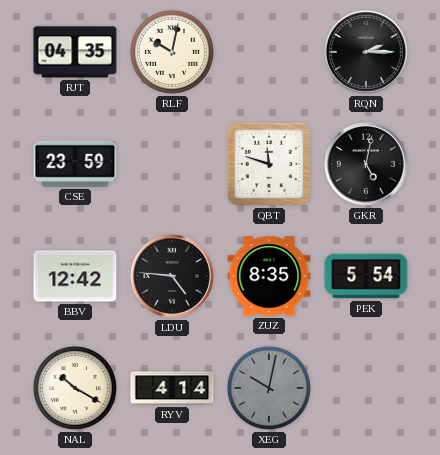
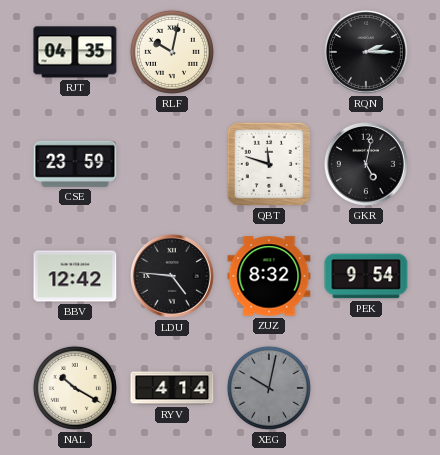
ZUZ: 8:35 -> 8:32 (269, 276)
PEK: 5:54 -> 9:54 (366, 276)
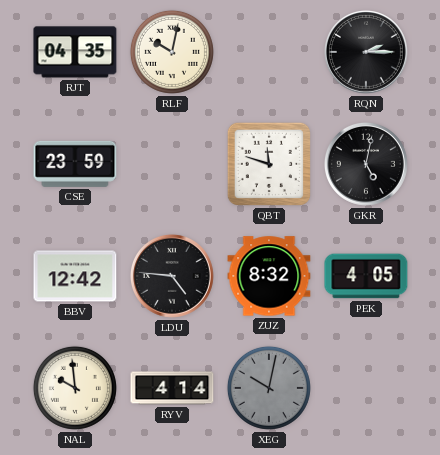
PEK: 9:54 -> 4:05 (366, 276)
NAL: 10:20 -> 9:59 (75, 388)
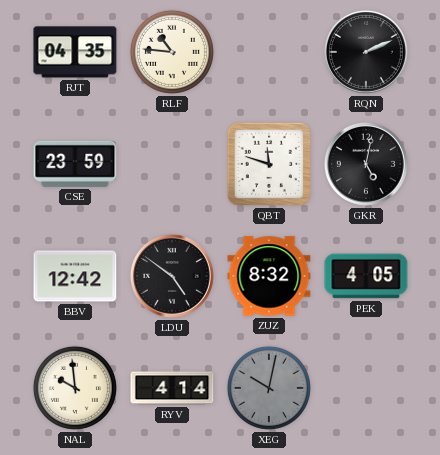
RLF: 10:02 -> 10:46 (172, 52)
RQN: 2:15 -> 2:11 (366, 52)
LDU: 4:46 -> 4:51 (172, 276)
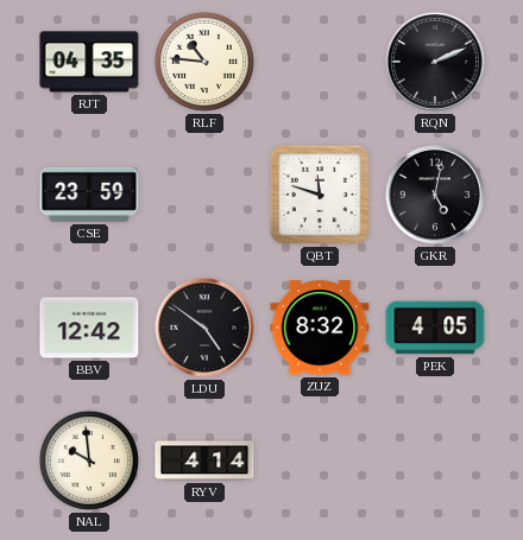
XEG: 10:02 -> none (269, 388)
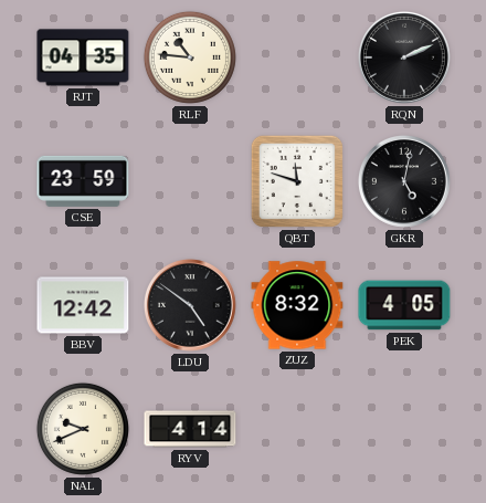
NAL: 9:59 -> 9:41 (83, 429)
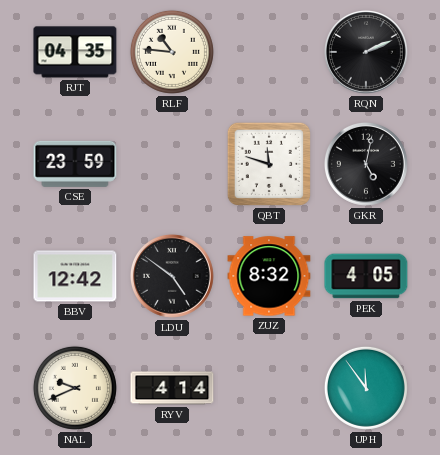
UPH: none -> 11:54 (366, 388)
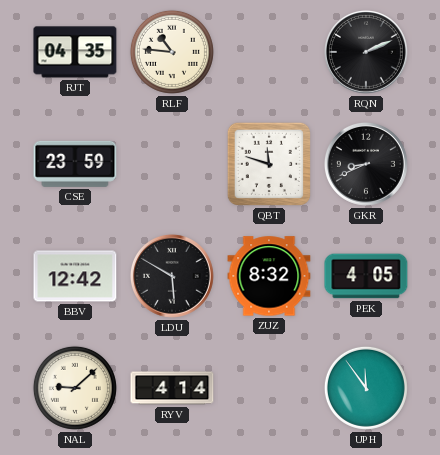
GKR: 5:02 -> 8:41 (366, 164)
LDU: 4:51 -> 5:50 (172, 276)
NAL: 9:41 -> 9:08 (75, 388)
